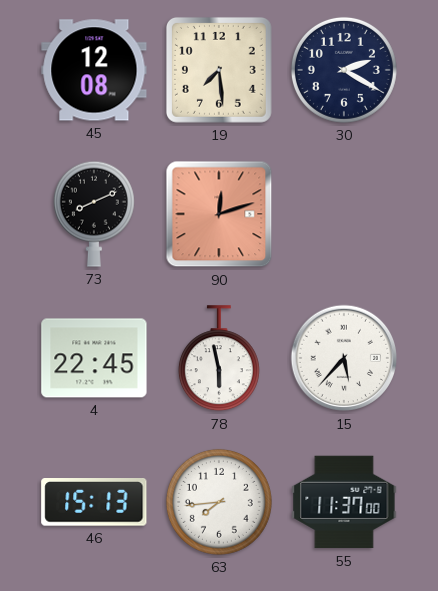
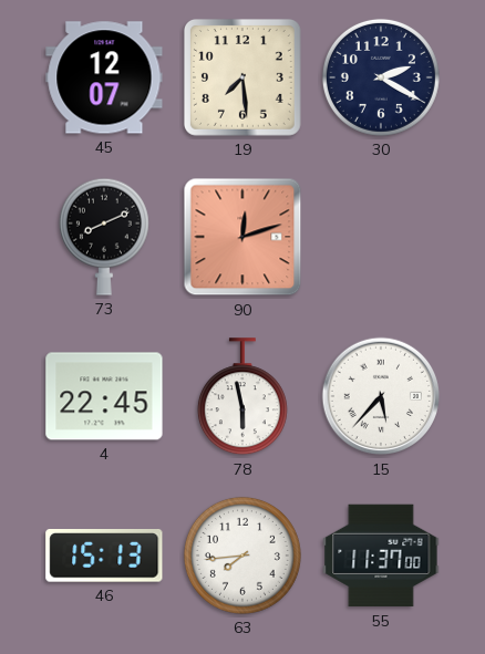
45: 12:08 -> 12:07 (104, 77)
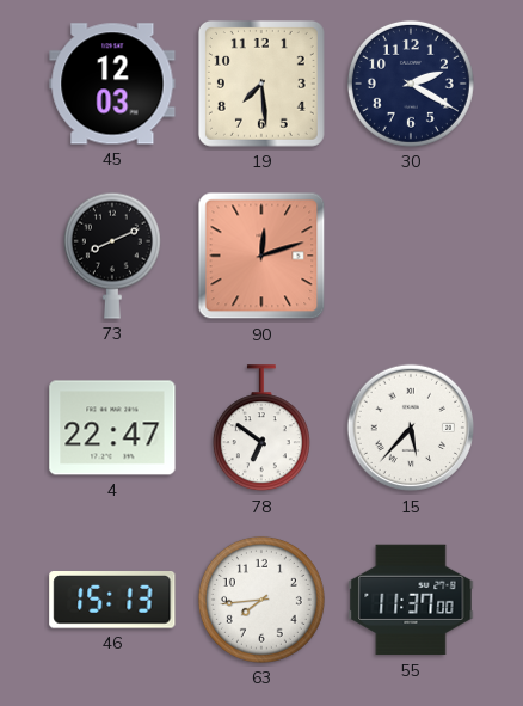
45: 12:07 -> 12:03 (112, 84)
4: 22:45 -> 22:47 (112, 428)
78: 5:58 -> 6:51 (261, 429)
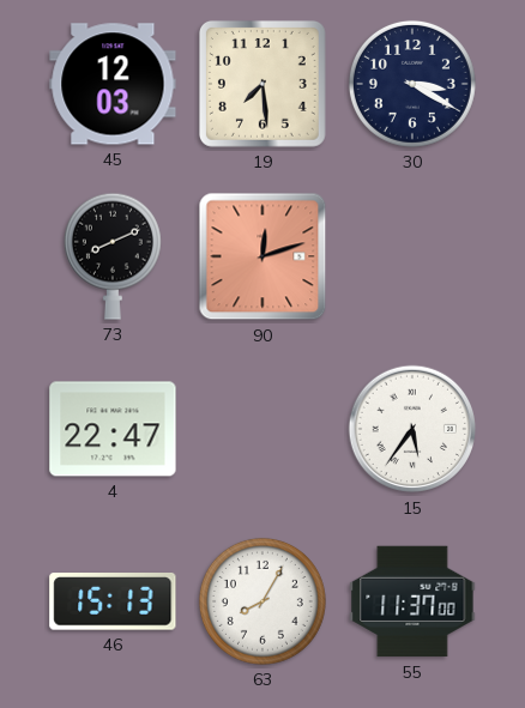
30: 2:20 -> 3:20 (412, 84)
78: 6:51 -> none (261, 429)
15: 5:37 -> 5:36 (412, 429)
63: 7:44 -> 8:05 (262, 601)
